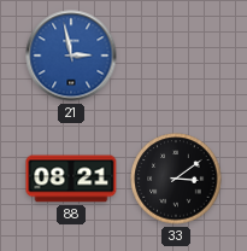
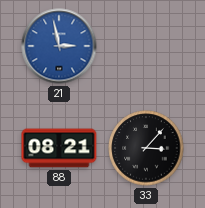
33: 3:09 -> 3:07 (146, 148)
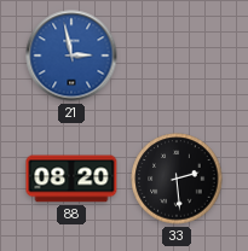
88: 08:21 -> 08:20 (71, 179)
33: 3:07 -> 2:29 (177, 179)
